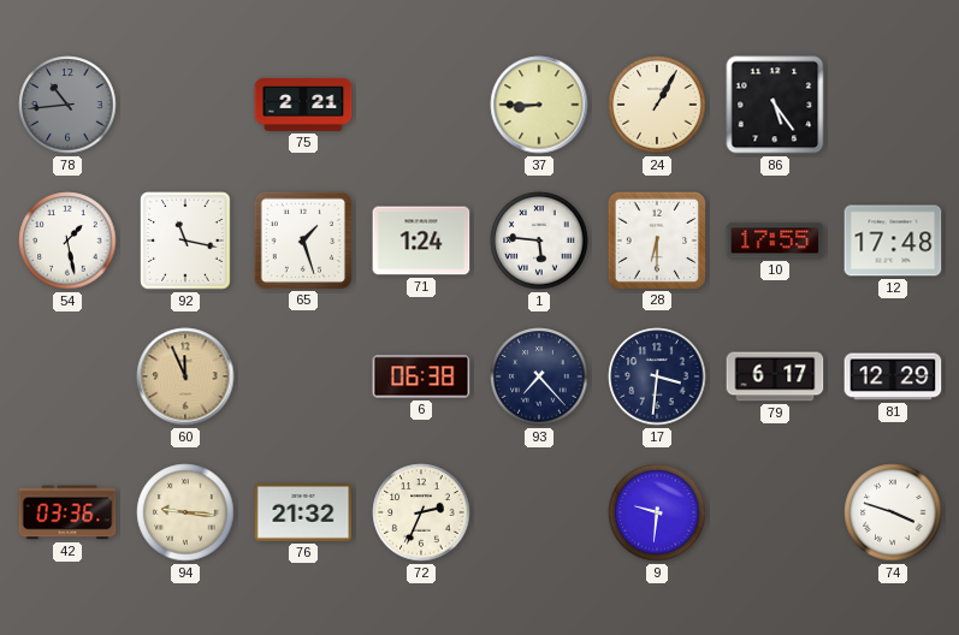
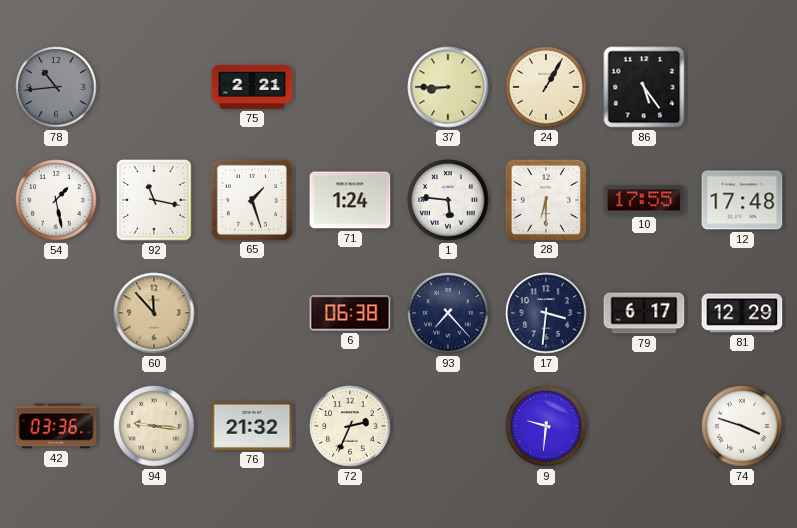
60: 11:56 -> 11:53 (154, 313)
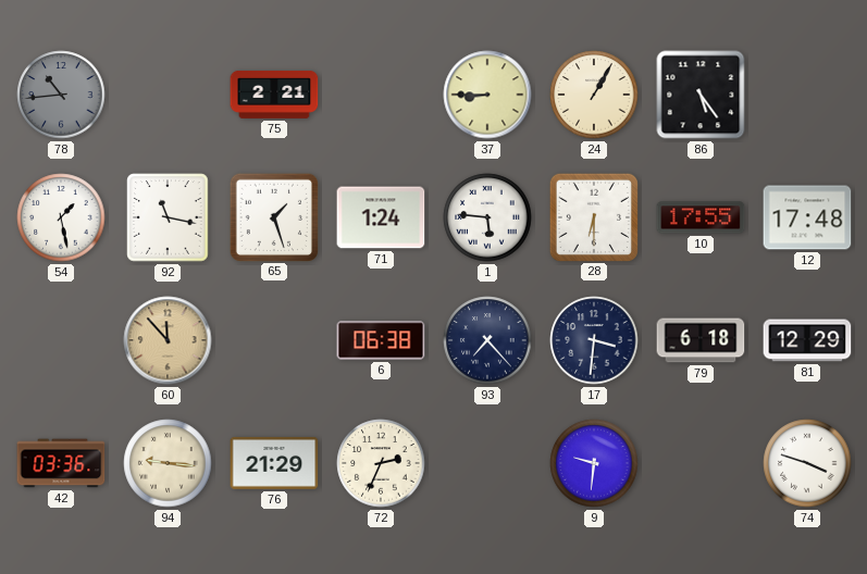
79: 6:17 -> 6:18 (701, 340)
76: 21:32 -> 21:29 (274, 463)
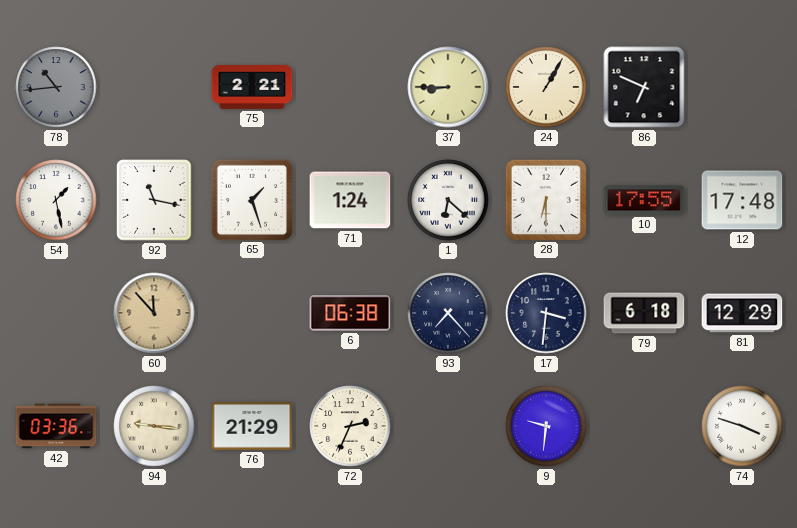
86: 5:24 -> 6:49 (644, 87)
1: 5:46 -> 6:22 (448, 200)
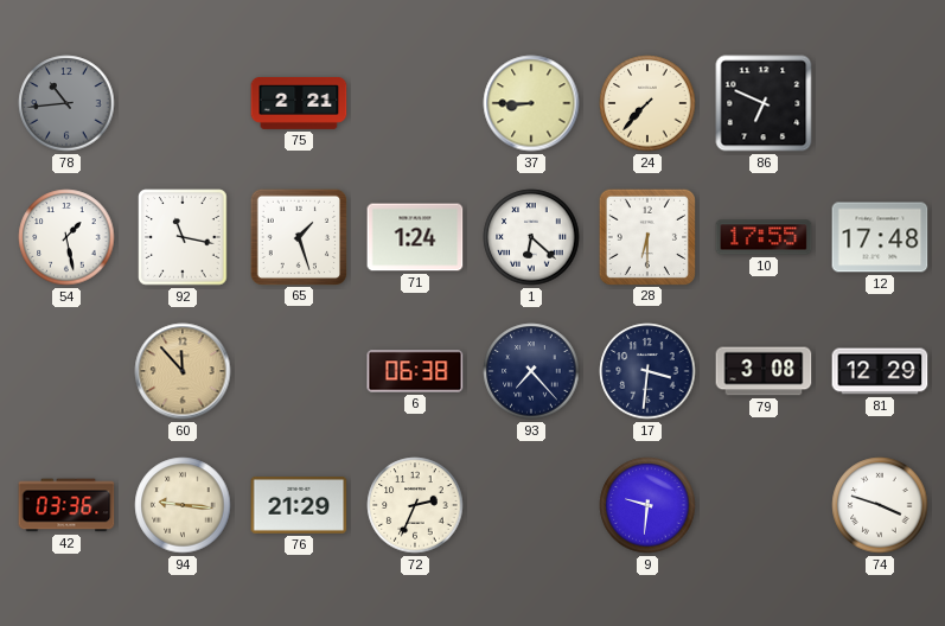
24: 1:05 -> 7:37 (647, 103)
79: 6:18 -> 3:08 (764, 371)
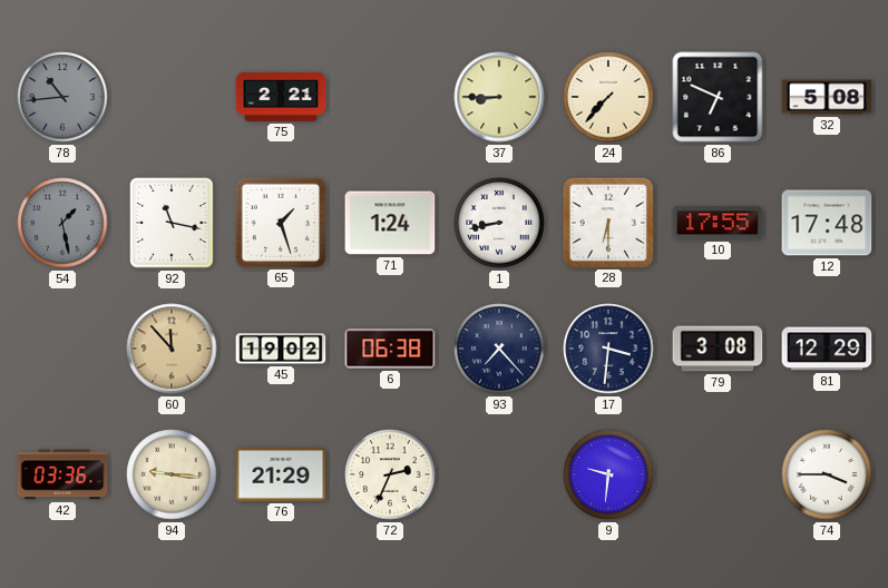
32: none -> 5:08 (827, 97)
54 dial: white -> grey (62, 223)
1: 6:22 -> 8:43 (499, 223)
45: none -> 19:02 (281, 349)
74: 3:48 -> 3:45 (827, 474)
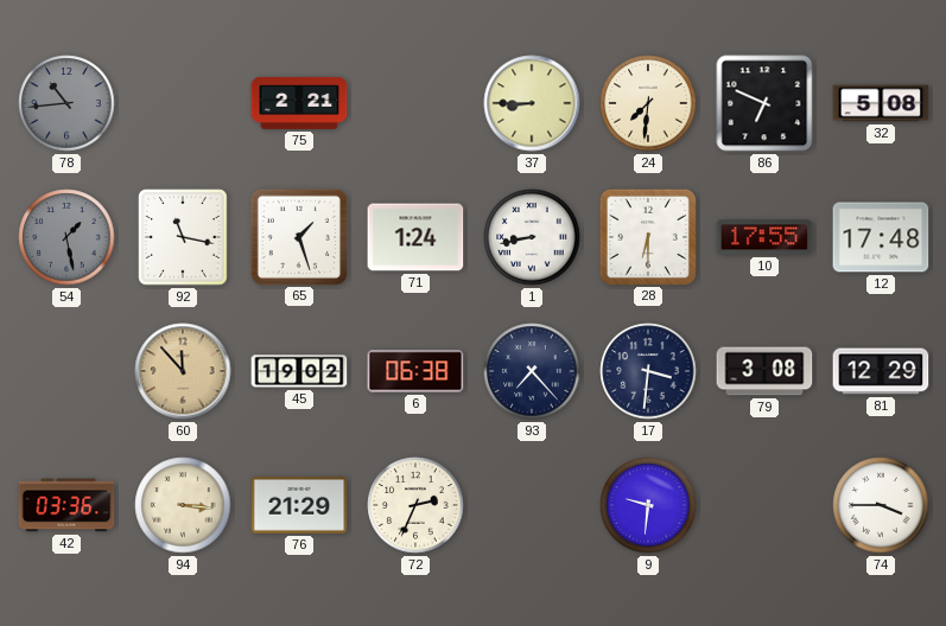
24: 7:37 -> 7:31 (648, 103)
94: 9:16 -> 3:16 (183, 505)
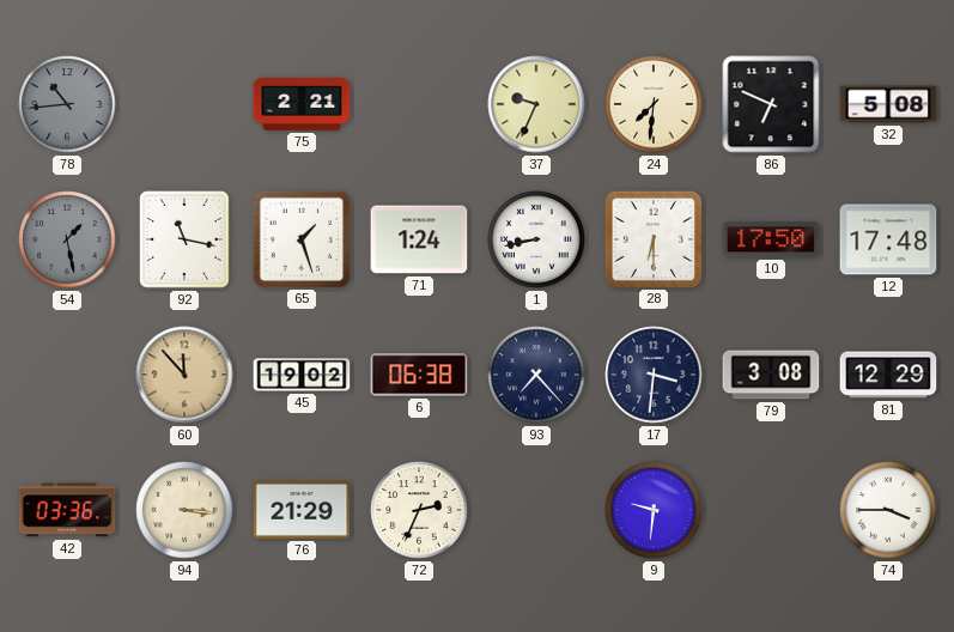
37: 8:45 -> 9:34 (536, 104)
10: 17:55 -> 17:50 (771, 239)
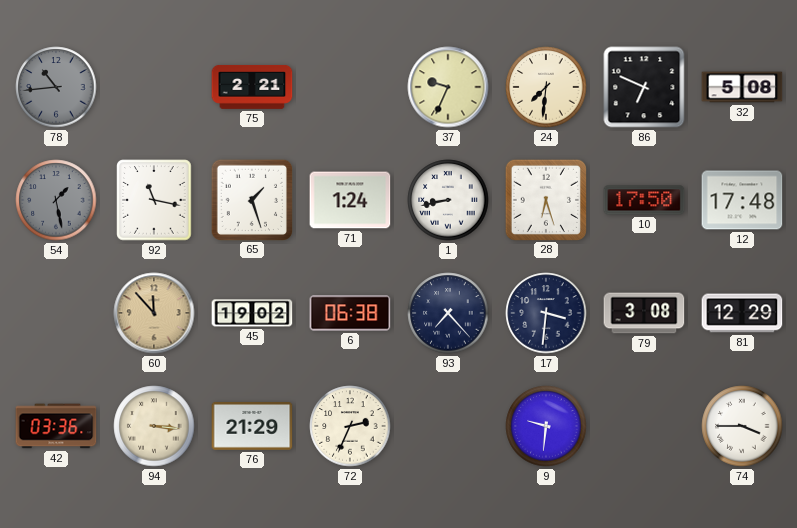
28: 6:30 -> 6:27 (545, 199)
